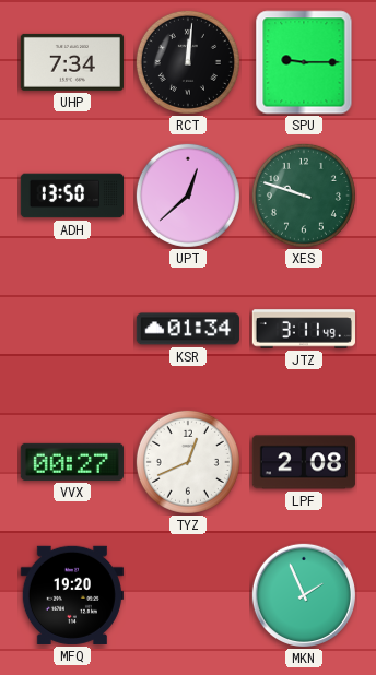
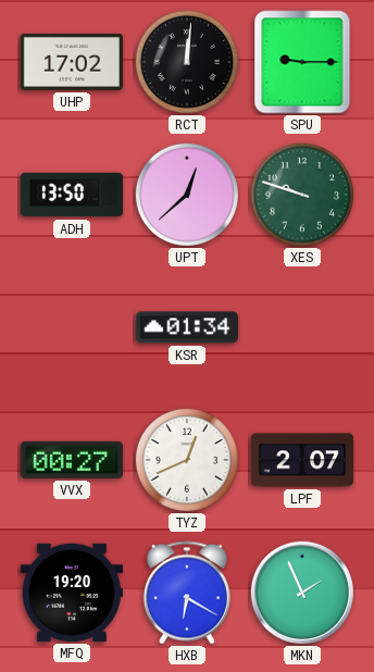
UHP: 7:34 -> 17:02 (72, 62)
JTZ: 3:11 -> none (303, 329)
LPF: 2:08 -> 2:07 (302, 460)
HXB: none -> 6:20 (187, 593)
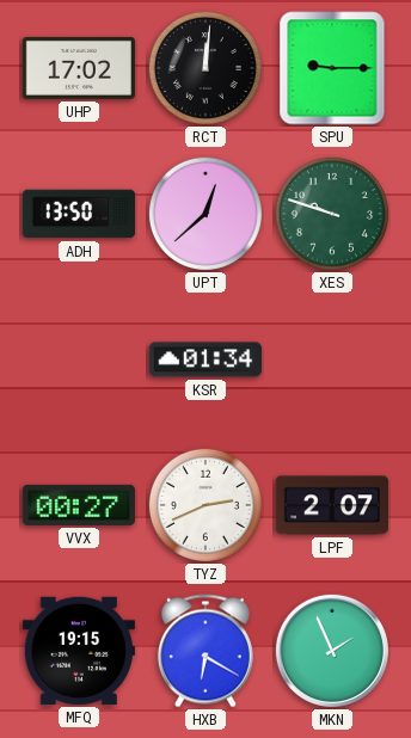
TYZ: 12:41 -> 2:41 (205, 505)
MFQ: 19:20 -> 19:15 (79, 651)
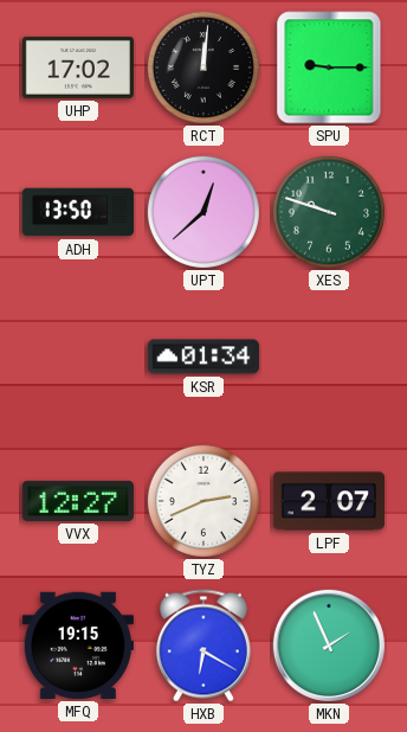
VVX: 00:27 -> 12:27 (78, 501)
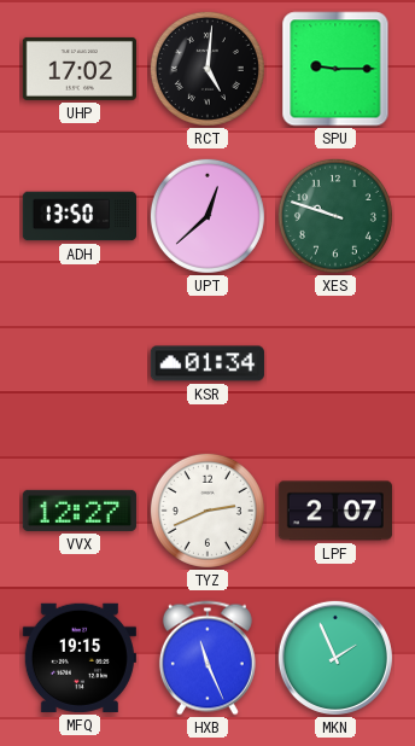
RCT: 12:01 -> 5:01 (207, 69)
HXB: 6:20 -> 11:26 (207, 658)
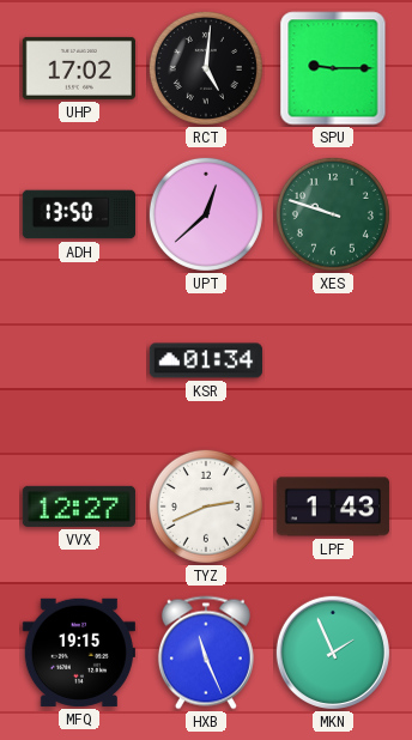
LPF: 2:07 -> 1:43 (333, 507)
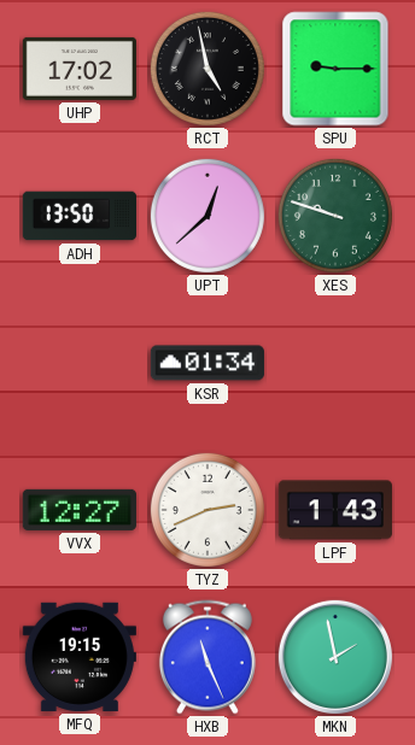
RCT: 5:01 -> 4:58 (207, 69)
MKN: 1:56 -> 1:58 (335, 657)
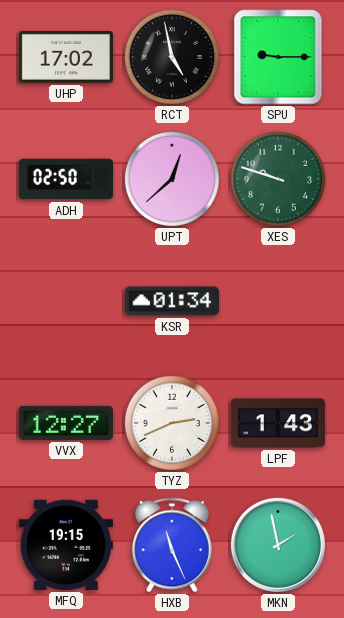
ADH: 13:50 -> 02:50 (65, 179)
